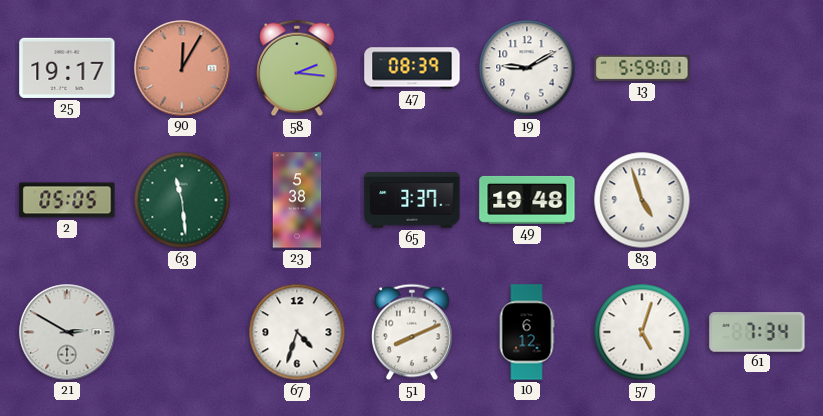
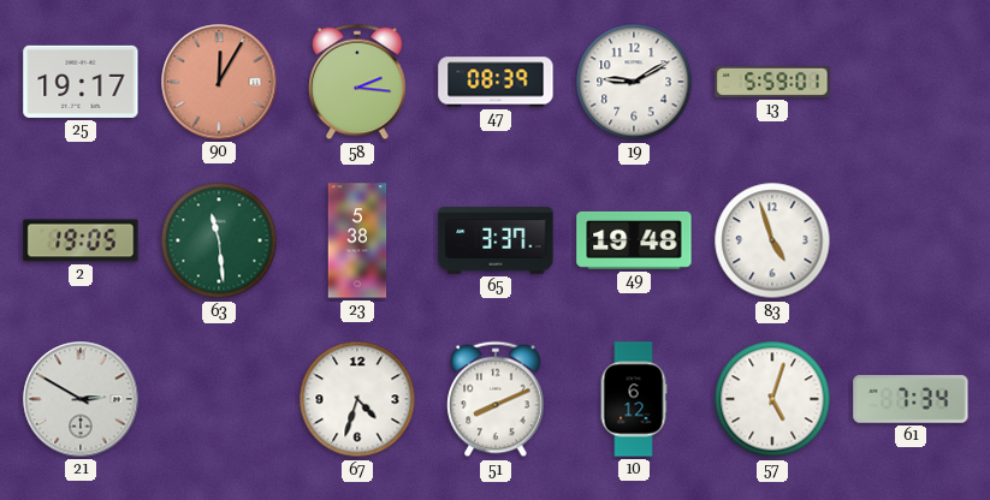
2: 05:05 -> 19:05 (81, 240)
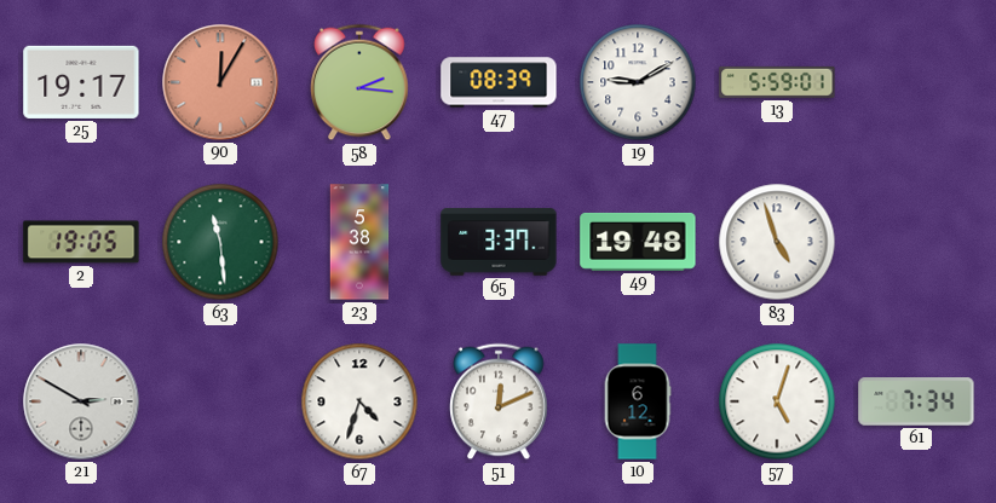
51: 8:11 -> 12:11 (499, 401)
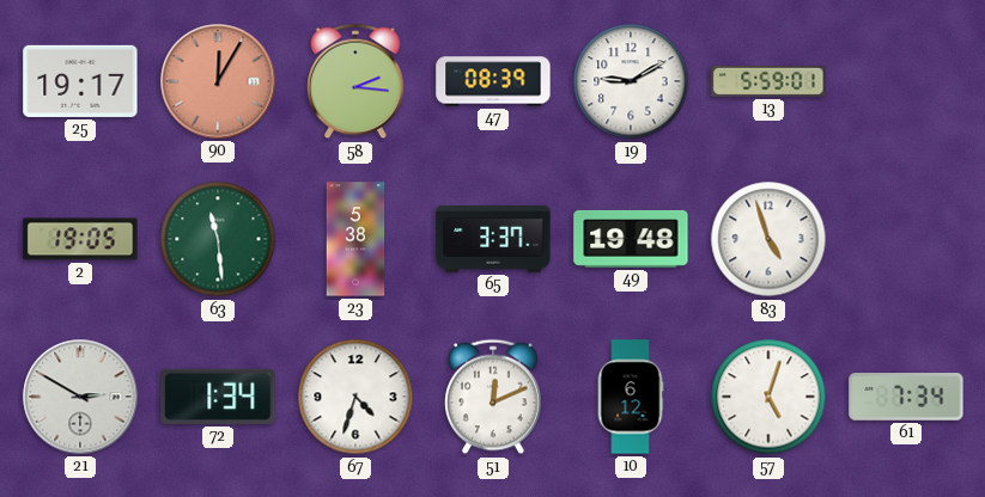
72: none -> 1:34 (218, 397)
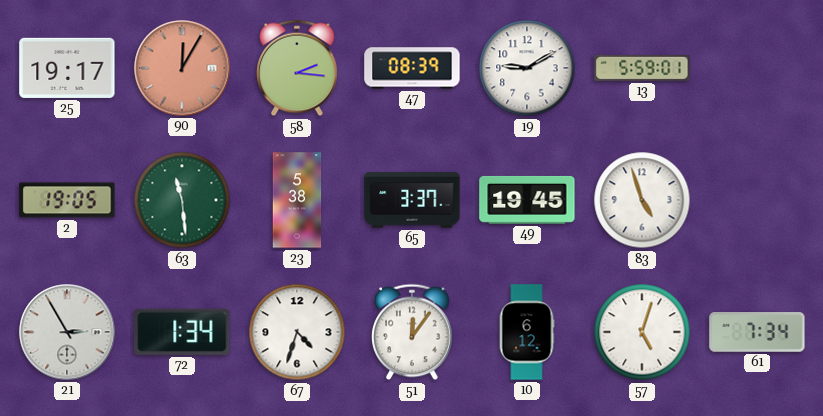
49: 19:48 -> 19:45 (527, 200)
21: 2:50 -> 2:55 (67, 332)
51: 12:11 -> 12:06 (412, 332)
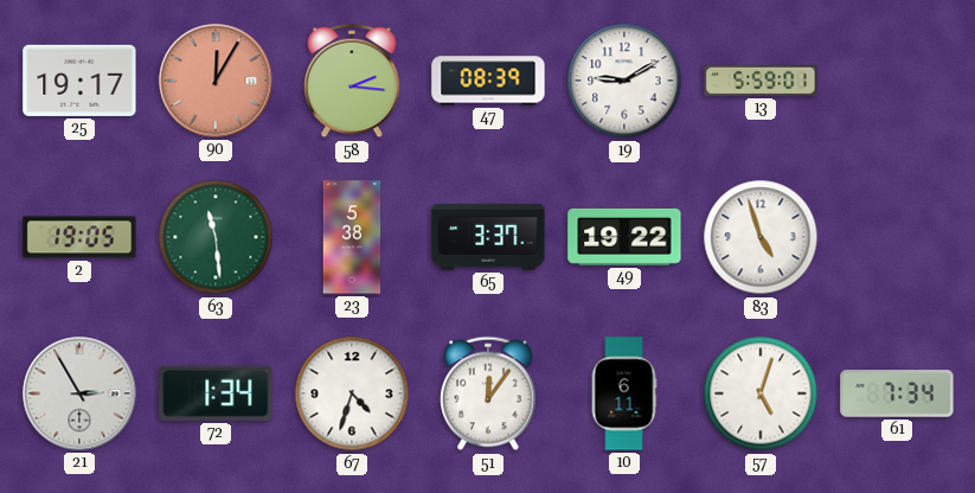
49: 19:45 -> 19:22 (624, 237)
10: 6:12 -> 6:11 (624, 393)
